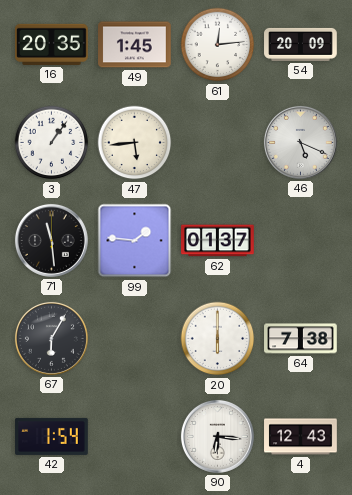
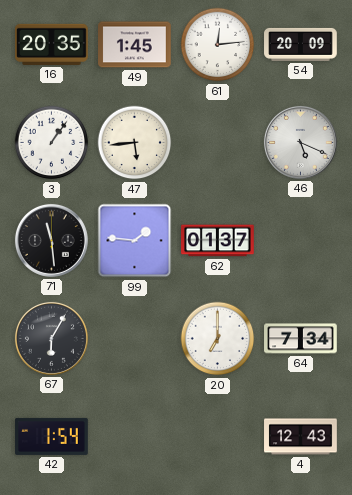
20: 6:00 -> 7:00 (218, 339)
64: 7:38 -> 7:34 (301, 339)
90: 6:16 -> none (217, 436)
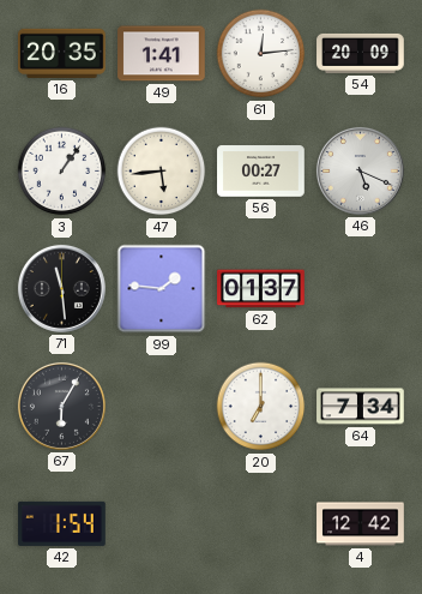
49: 1:45 -> 1:41 (162, 54)
56: none -> 00:27 (261, 172)
4: 12:43 -> 12:42 (361, 524)
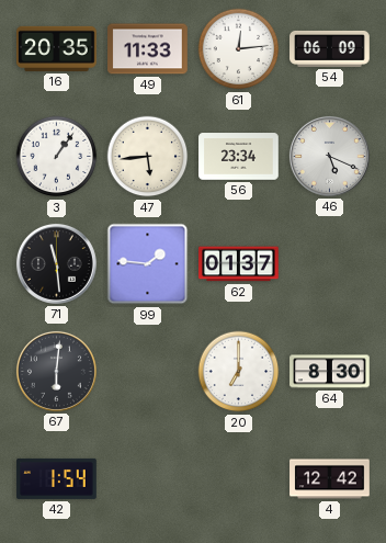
49: 1:41 -> 11:33 (148, 49)
54: 20:09 -> 06:09 (330, 48)
56: 00:27 -> 23:34 (239, 157)
67: 6:05 -> 6:01 (56, 371)
64: 7:34 -> 8:30 (330, 372)
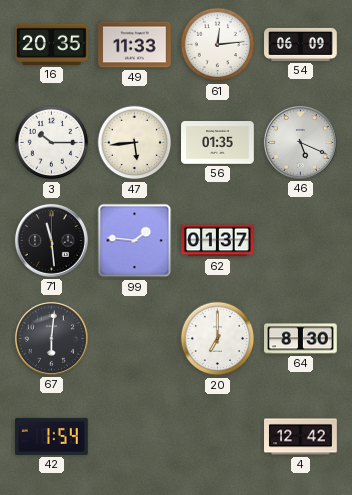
3: 1:06 -> 10:15 (52, 143)
56: 23:34 -> 01:35 (218, 143)
